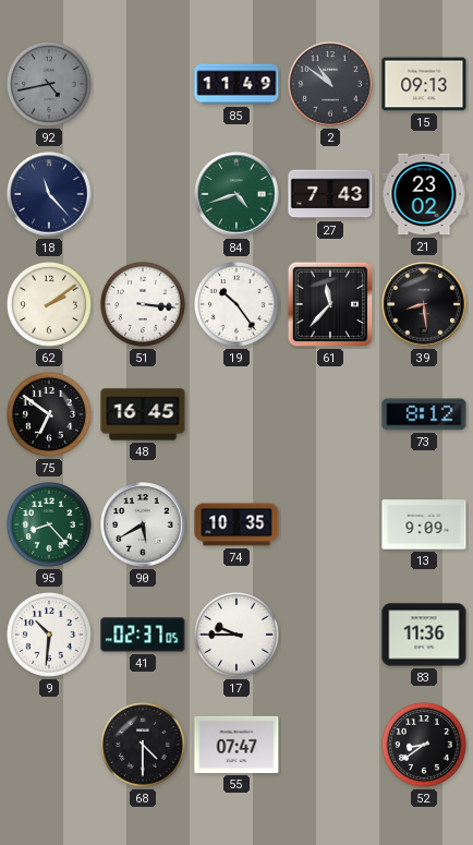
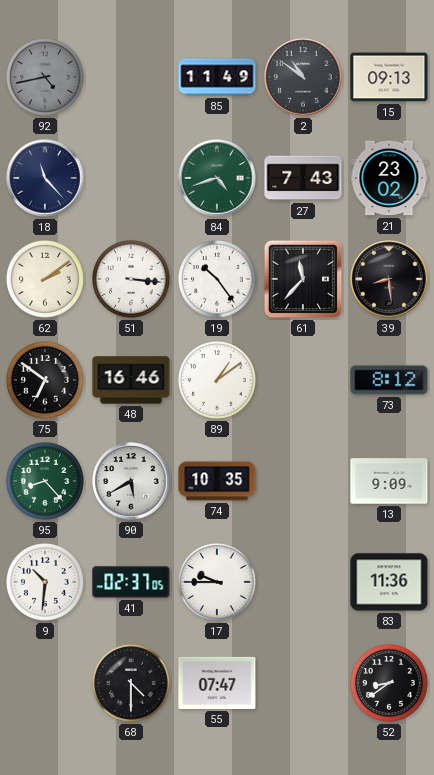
48: 16:45 -> 16:46 (131, 380)
89: none -> 1:09 (217, 380)
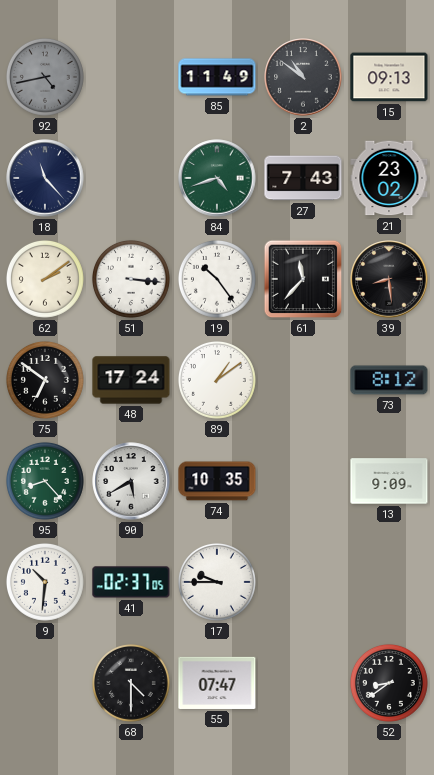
48: 16:46 -> 17:24 (131, 380)
83: 11:36 -> none (389, 582)
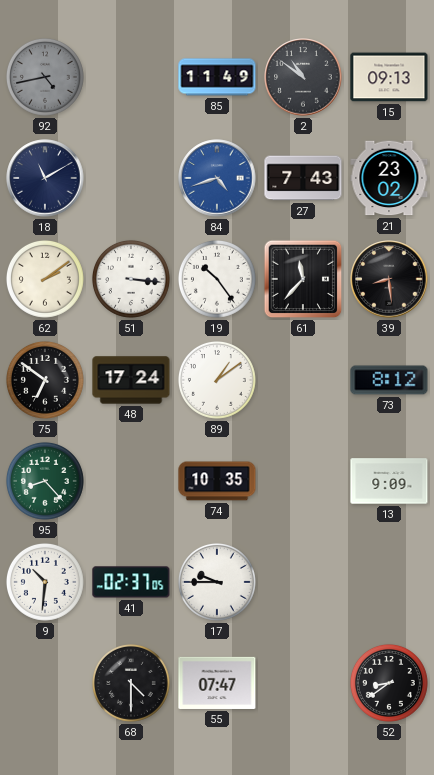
18: 11:23 -> 11:10 (45, 178)
84 dial: green -> blue (217, 178)
90: 5:40 -> none (131, 481)
